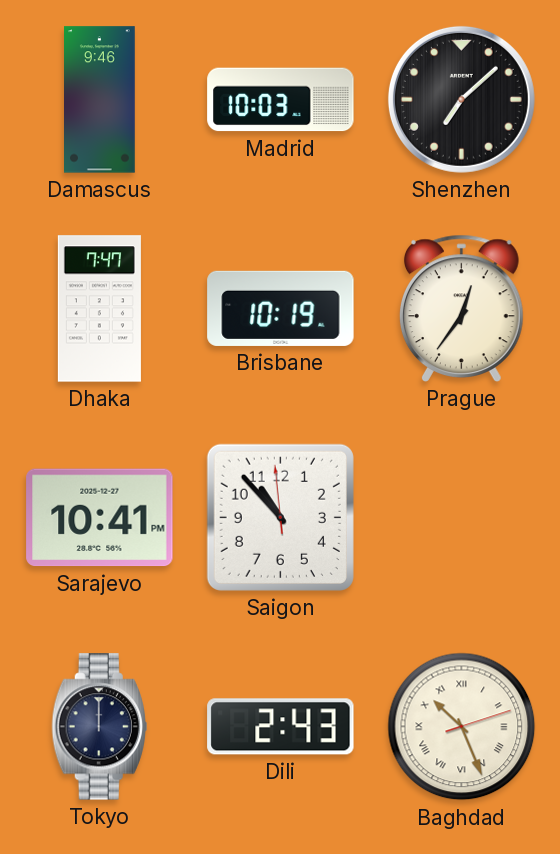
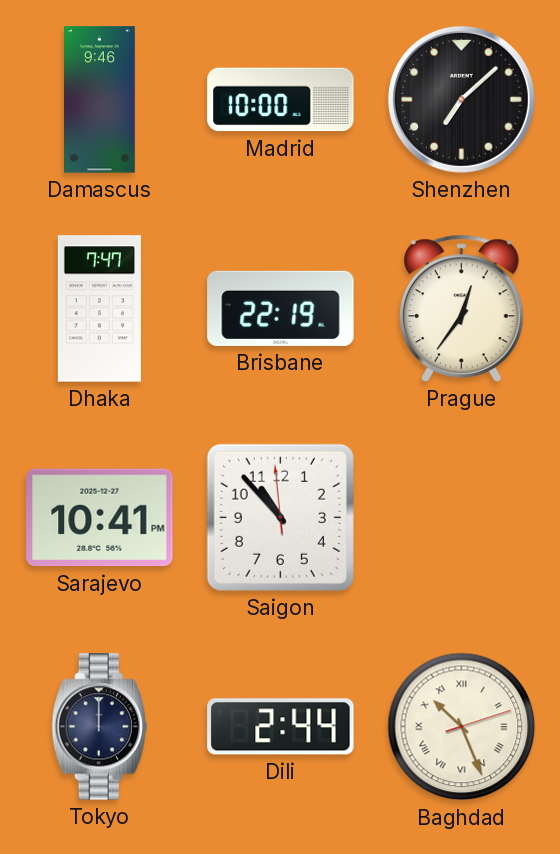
Madrid: 10:03 -> 10:00 (281, 100)
Brisbane: 10:19 -> 22:19 (281, 308)
Dili: 2:43 -> 2:44 (281, 727)
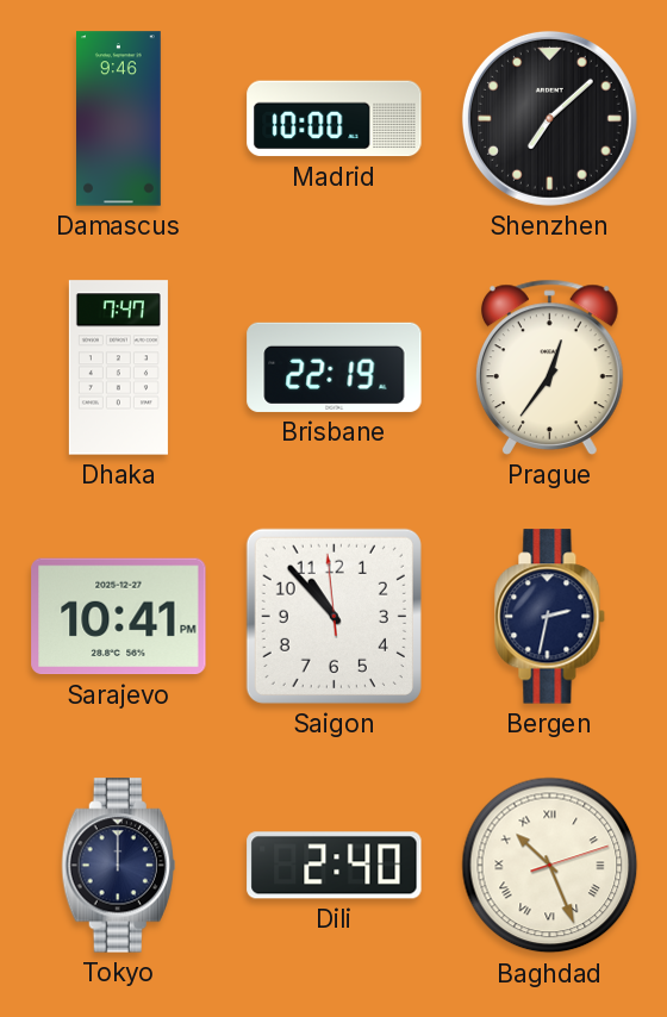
Bergen: none -> 2:32 (550, 617)
Dili: 2:44 -> 2:40 (335, 866)
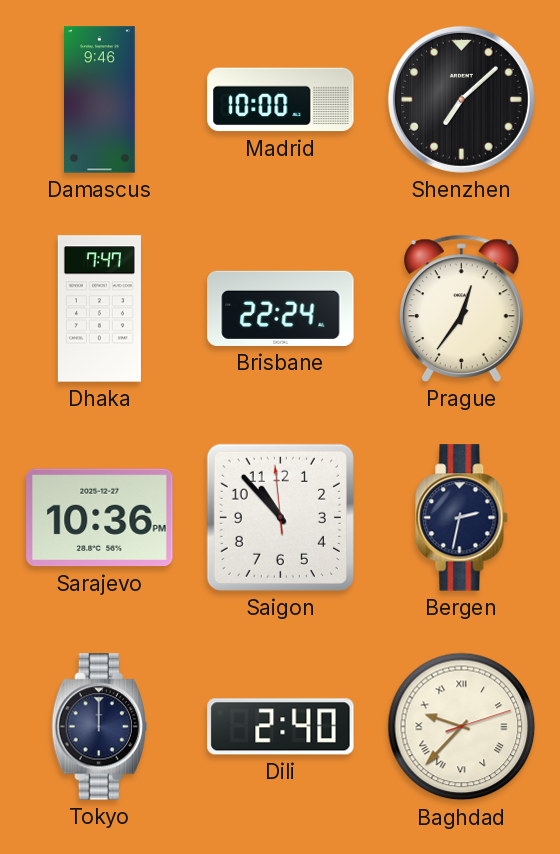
Brisbane: 22:19 -> 22:24 (281, 308)
Sarajevo: 10:41 -> 10:36 (100, 518)
Baghdad: 10:26 -> 9:37 (462, 727)
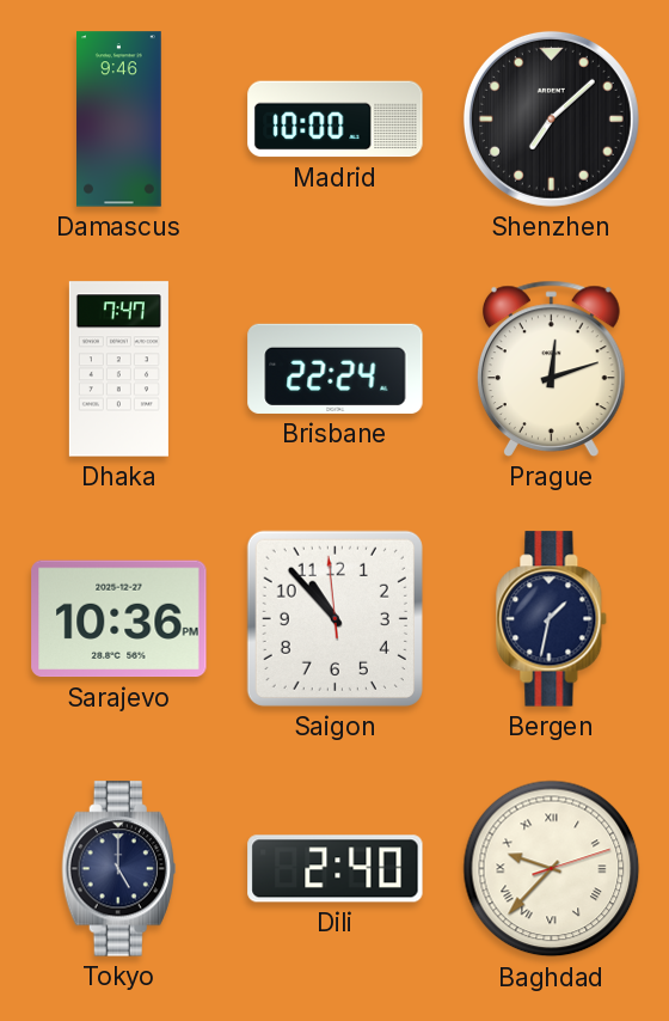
Prague: 12:36 -> 12:12 (551, 368)
Bergen: 2:32 -> 1:32 (552, 619)
Tokyo: 12:00 -> 5:00 (118, 869)
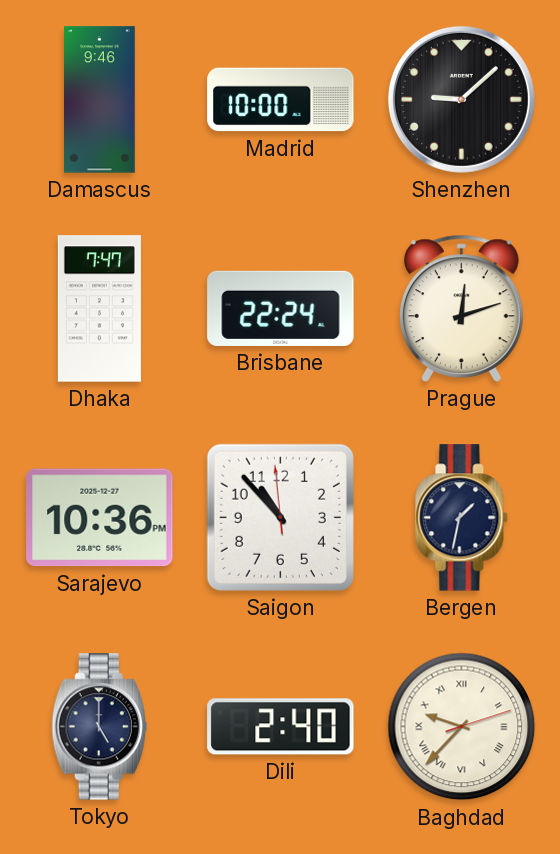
Shenzhen: 7:08 -> 9:08 (461, 99)
